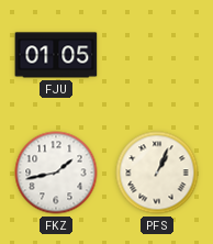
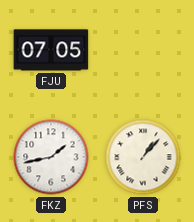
FJU: 01:05 -> 07:05 (51, 50)
PFS: 1:04 -> 1:07 (143, 157)
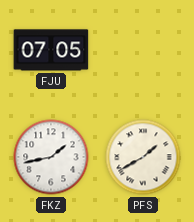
PFS: 1:07 -> 1:40 (143, 157)
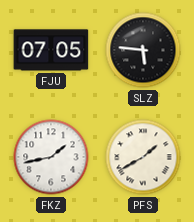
SLZ: none -> 5:46 (143, 50)
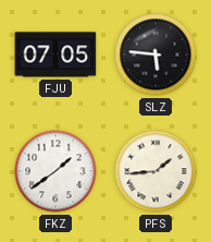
FKZ: 1:43 -> 1:39 (55, 171)
PFS: 1:40 -> 1:44 (156, 171)
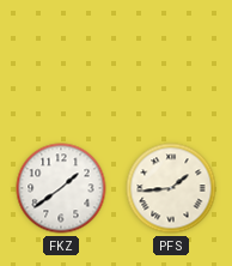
FJU: 07:05 -> none (55, 55)
SLZ: 5:46 -> none (156, 55)
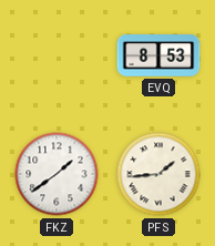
EVQ: none -> 8:53 (158, 55)
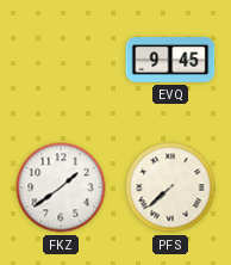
EVQ: 8:53 -> 9:45 (170, 60)
PFS: 1:44 -> 7:38 (170, 187)
